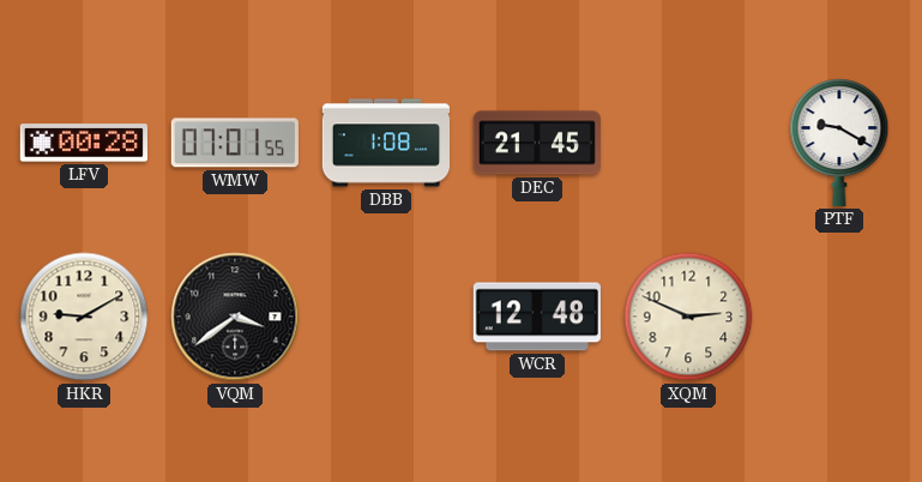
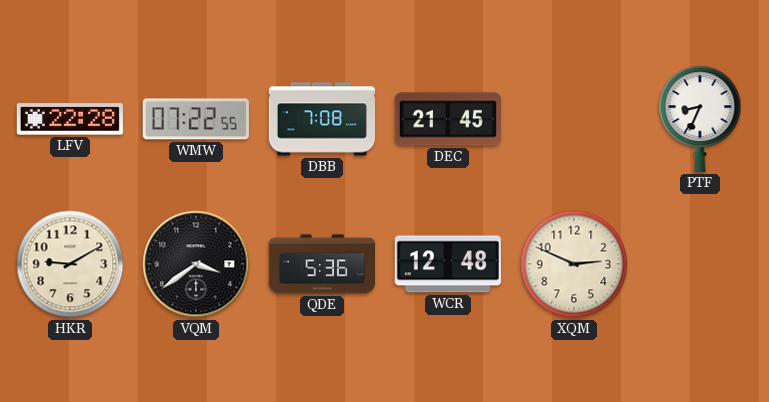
LFV: 00:28 -> 22:28 (70, 119)
WMW: 07:01 -> 07:22 (196, 119)
DBB: 1:08 -> 7:08 (322, 119)
PTF: 9:20 -> 8:34 (700, 119)
QDE: none -> 5:36 (321, 264)
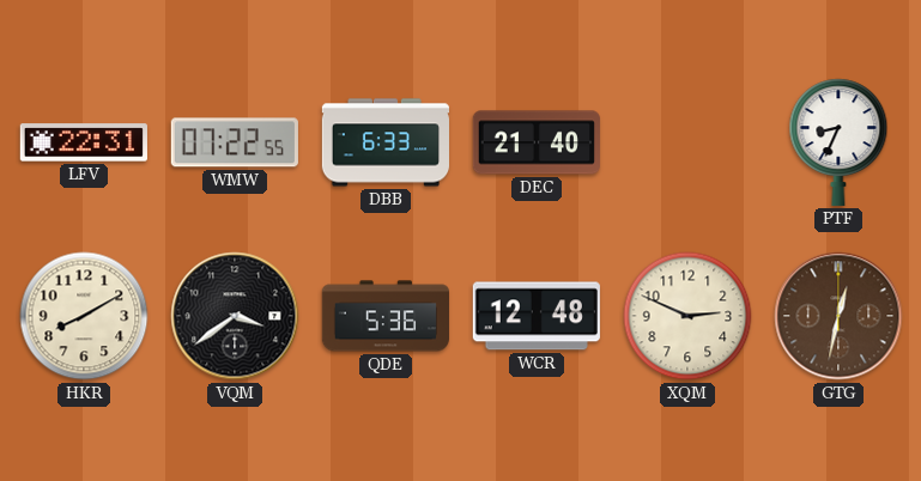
LFV: 22:28 -> 22:31 (84, 142)
DBB: 7:08 -> 6:33 (386, 142)
DEC: 21:45 -> 21:40 (535, 142)
HKR: 9:10 -> 8:10 (84, 316)
GTG: none -> 12:32 (838, 316)
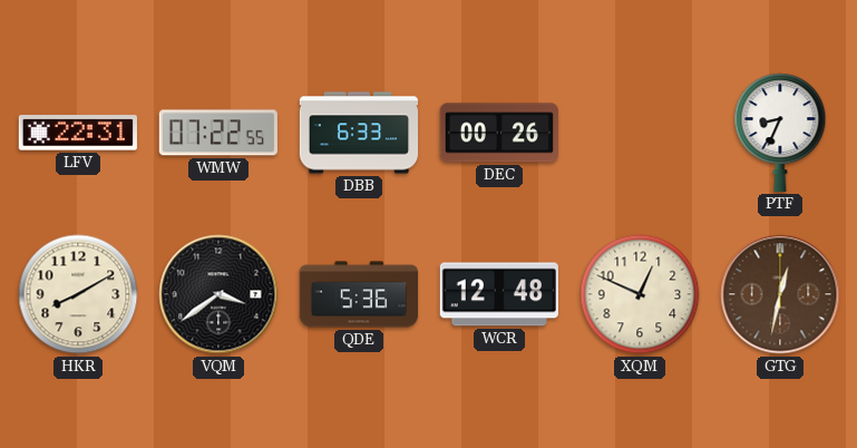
DEC: 21:40 -> 00:26 (498, 133)
XQM: 2:49 -> 12:49 (640, 294)
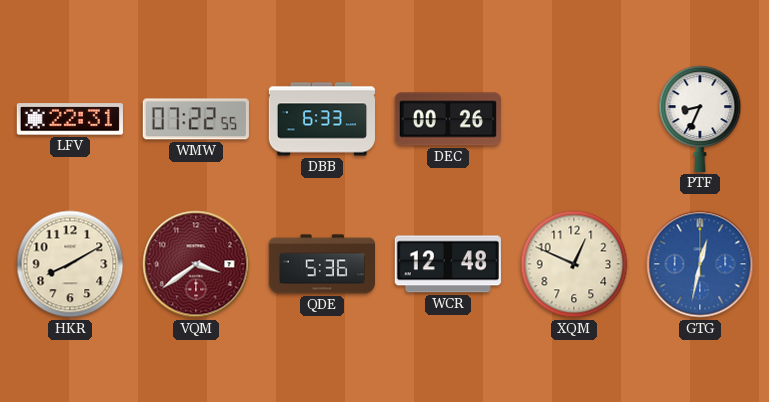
VQM dial: black -> burgundy (196, 264)
GTG dial: brown -> blue (700, 264)
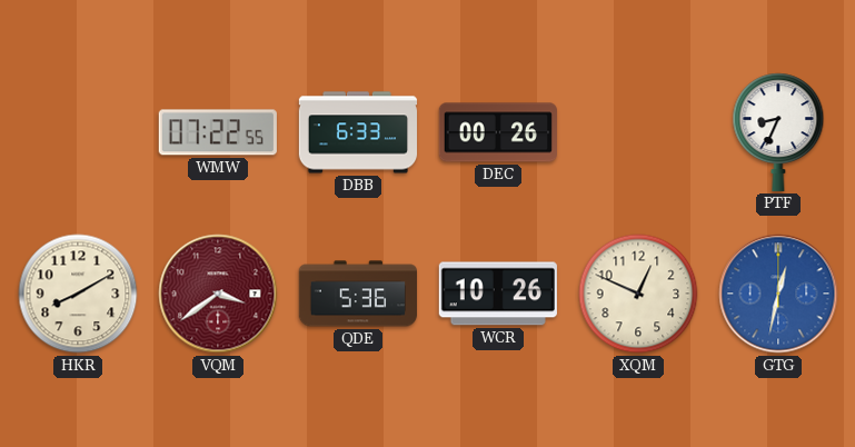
LFV: 22:31 -> none (70, 119)
WCR: 12:48 -> 10:26 (498, 294)
